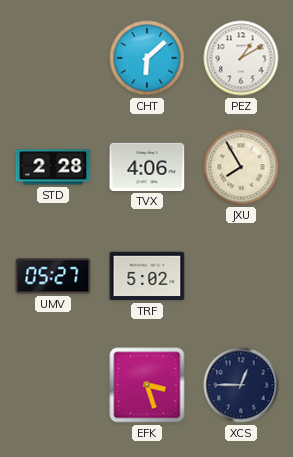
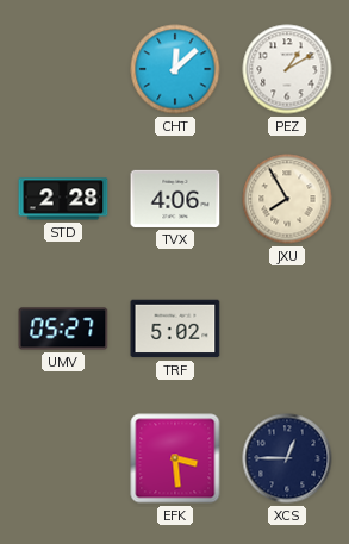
CHT: 6:08 -> 12:08 (175, 69)
EFK: 3:27 -> 3:29 (175, 458)
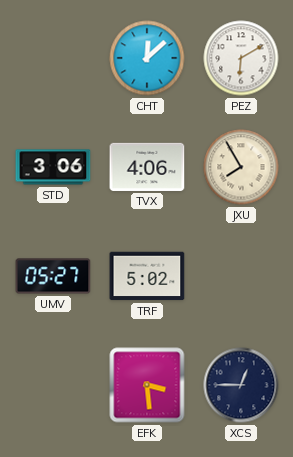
PEZ: 1:10 -> 6:10 (241, 58)
STD: 2:28 -> 3:06 (53, 167)
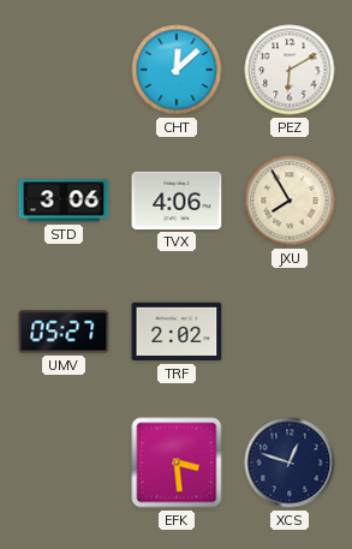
TRF: 5:02 -> 2:02 (177, 332)
XCS: 12:45 -> 12:48 (290, 463)
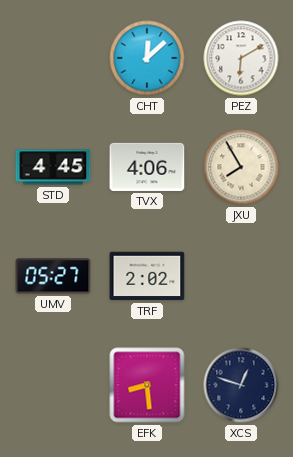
STD: 3:06 -> 4:45 (53, 167)
EFK: 3:29 -> 8:29 (147, 385)
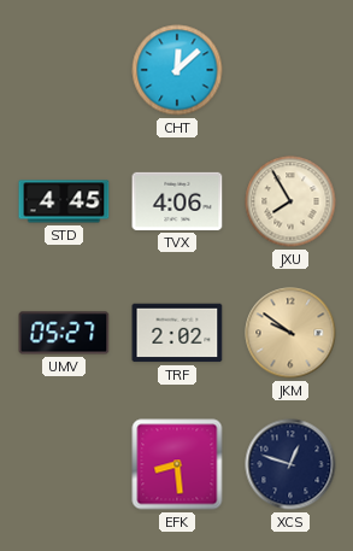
PEZ: 6:10 -> none (241, 58)
JKM: none -> 9:51 (290, 333)
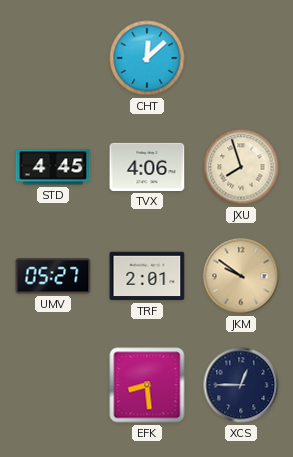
JXU: 7:55 -> 7:57 (241, 167)
TRF: 2:02 -> 2:01 (147, 276)
XCS: 12:48 -> 12:45 (241, 385)
